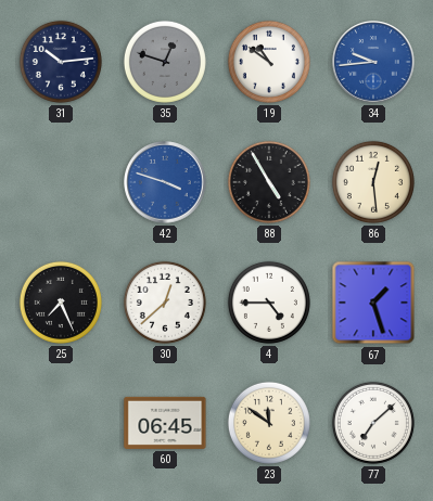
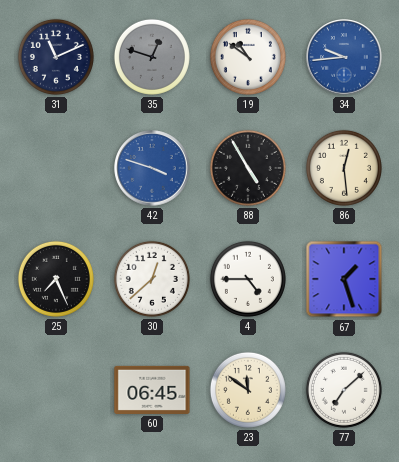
31: 10:14 -> 11:11 (56, 57)
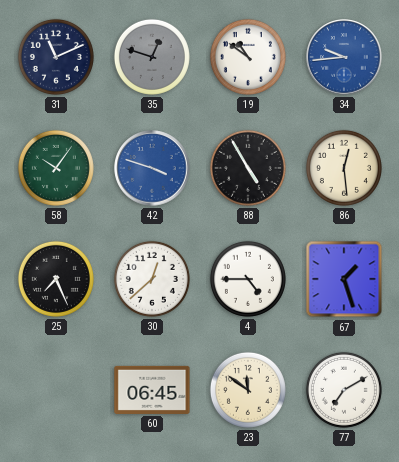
58: none -> 10:06 (56, 168)
77: 7:08 -> 7:10 (344, 390)
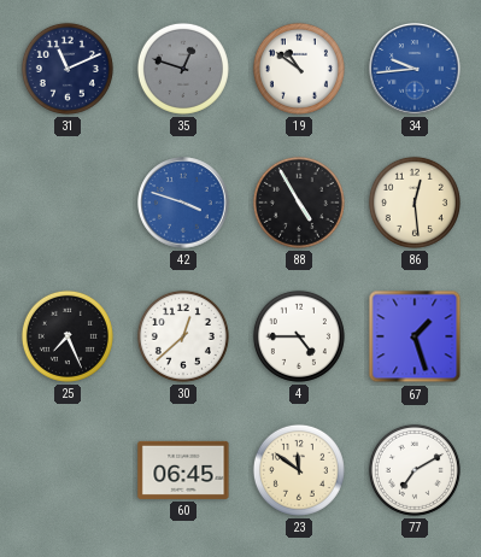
58: 10:06 -> none (56, 168)
